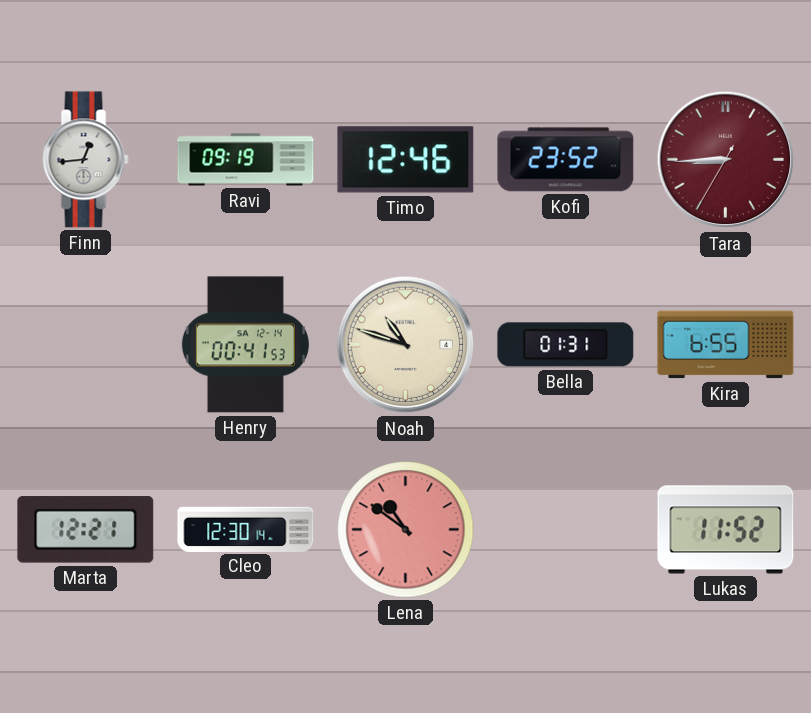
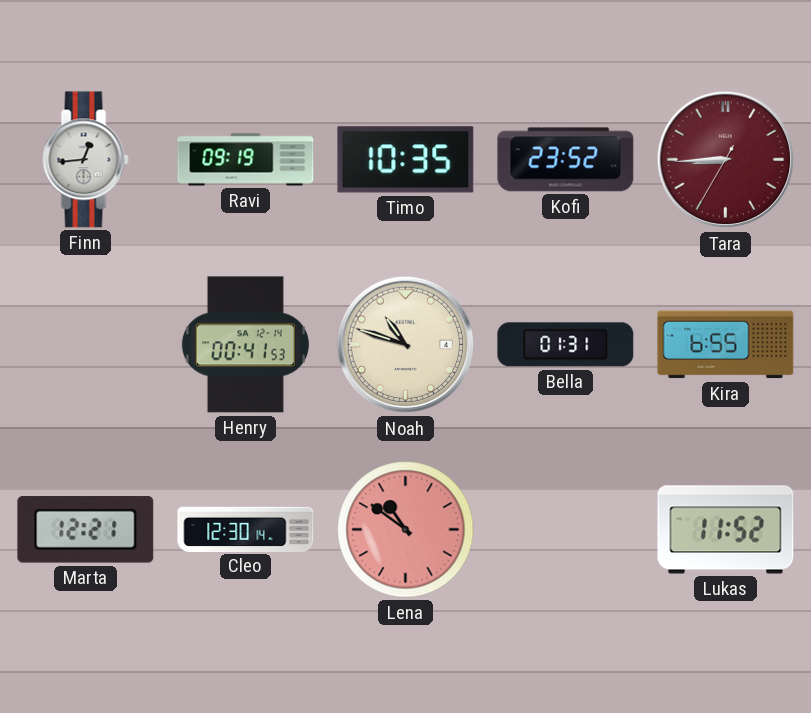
Timo: 12:46 -> 10:35 (406, 160)
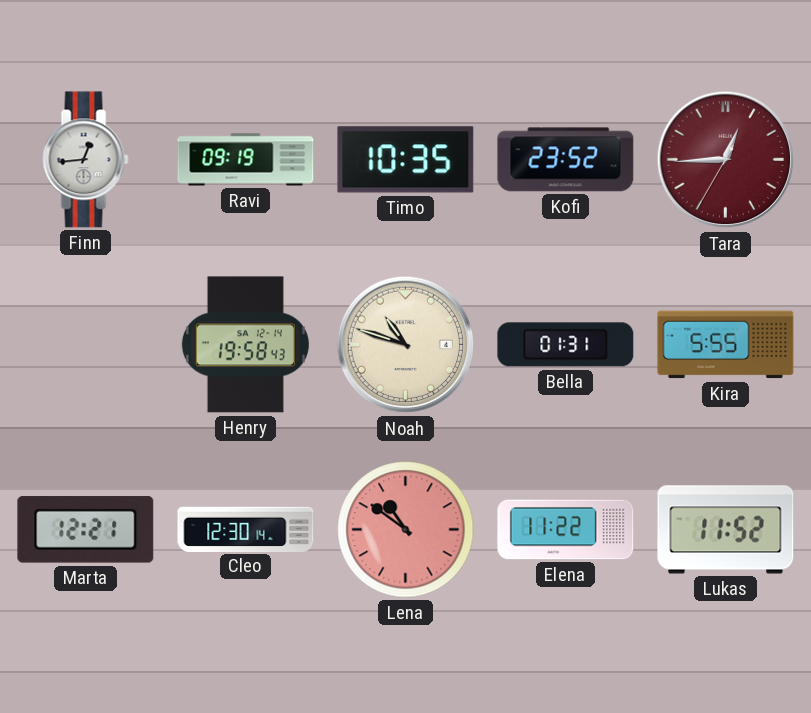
Tara: 8:44 -> 12:44 (726, 160)
Henry: 00:41 -> 19:58 (245, 345)
Kira: 6:55 -> 5:55 (726, 345)
Elena: none -> 11:22 (566, 530)
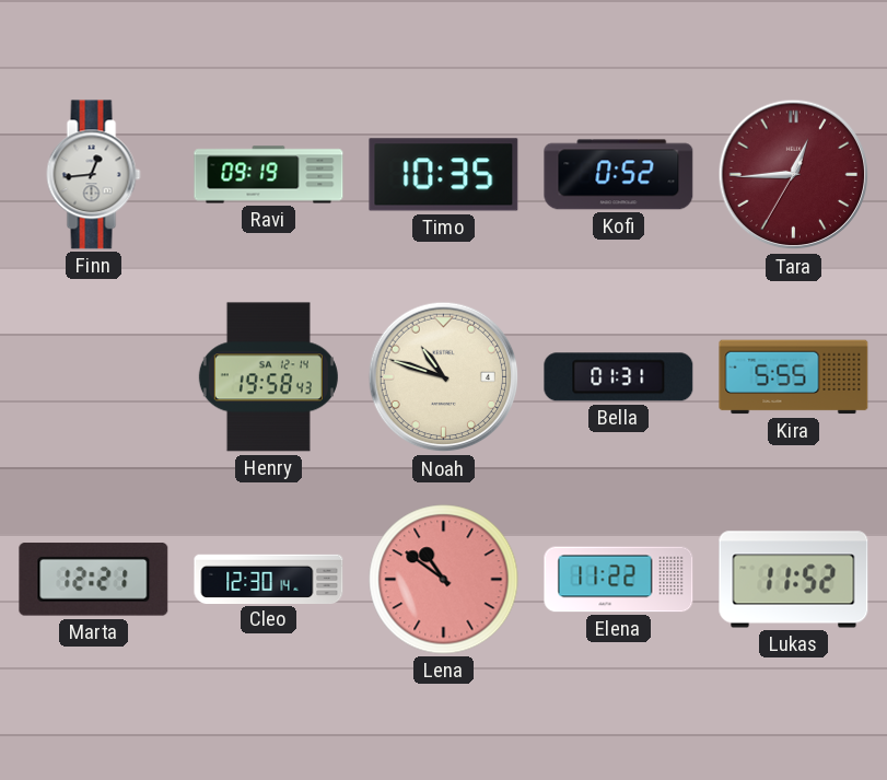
Kofi: 23:52 -> 0:52 (619, 175)
